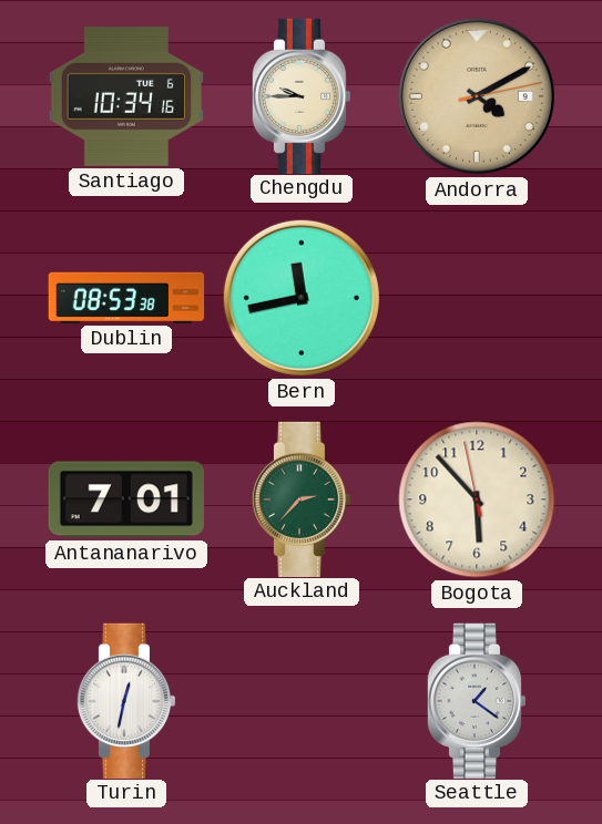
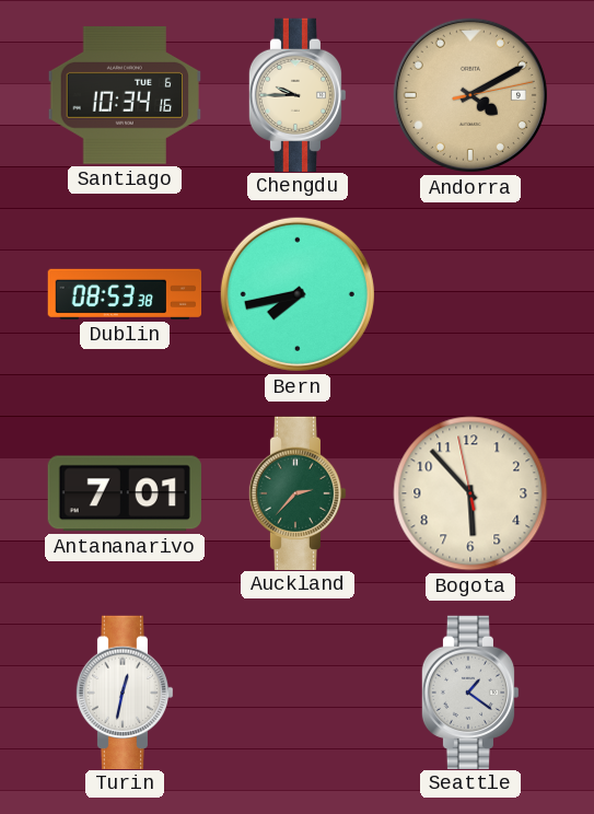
Bern: 11:43 -> 7:43 (298, 294)
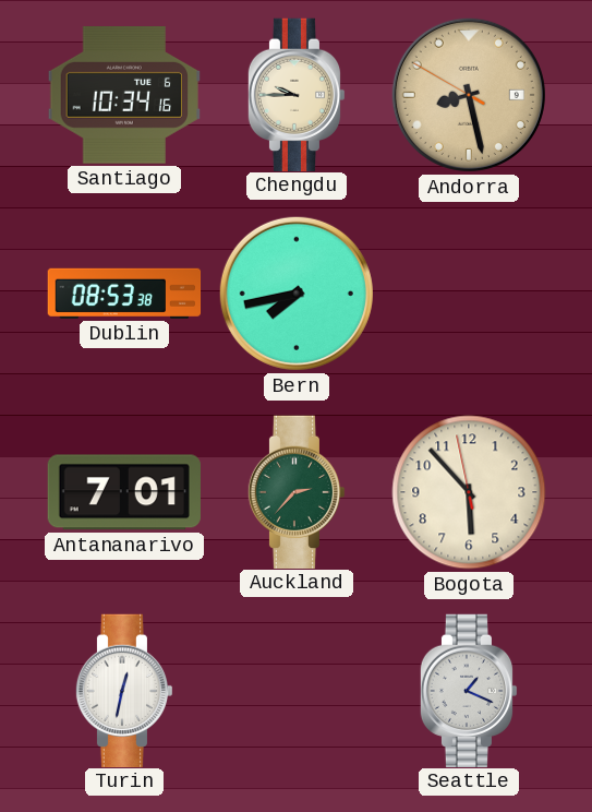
Andorra: 4:10 -> 8:27 (469, 95)
Seattle: 1:21 -> 1:19 (469, 690)
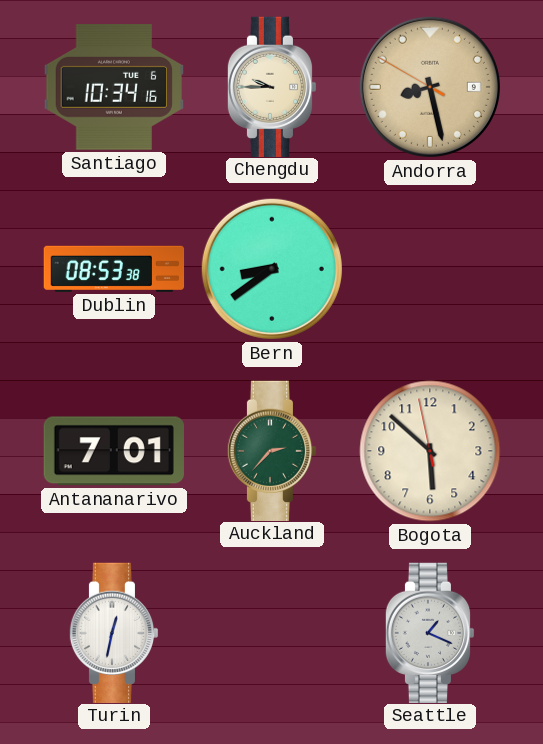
Bern: 7:43 -> 8:39 (272, 269)
Bogota: 5:52 -> 5:51 (430, 451)
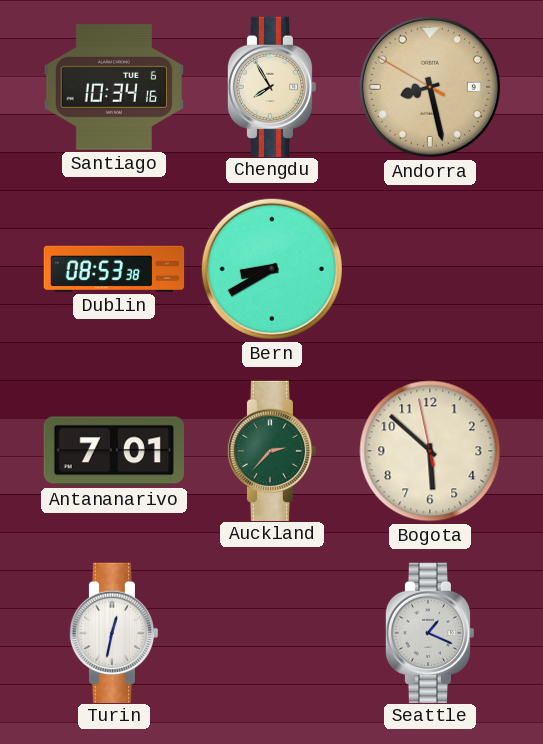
Chengdu: 9:45 -> 7:55 (272, 86)
Bern: 8:39 -> 8:40 (272, 269)
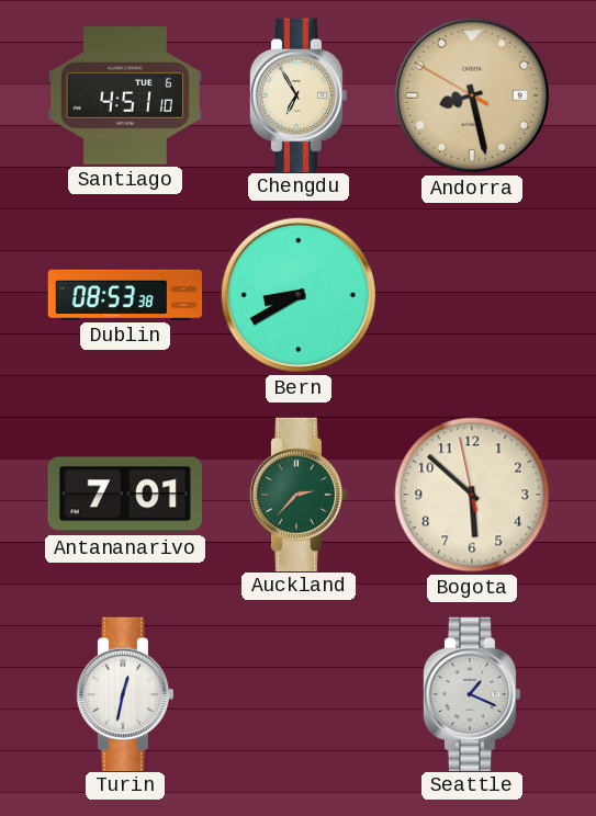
Santiago: 10:34 -> 4:51 (124, 97)
Chengdu: 7:55 -> 6:55 (299, 94)
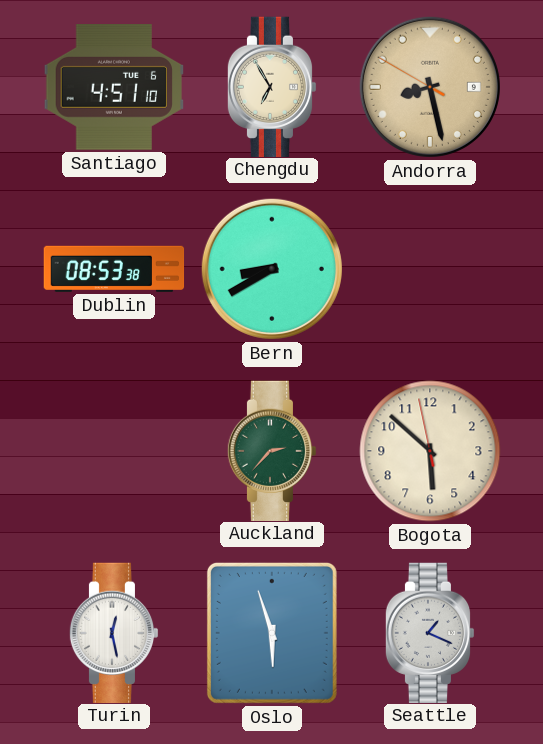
Antananarivo: 7:01 -> none (125, 495)
Turin: 12:32 -> 12:28 (114, 632)
Oslo: none -> 5:57 (272, 633)
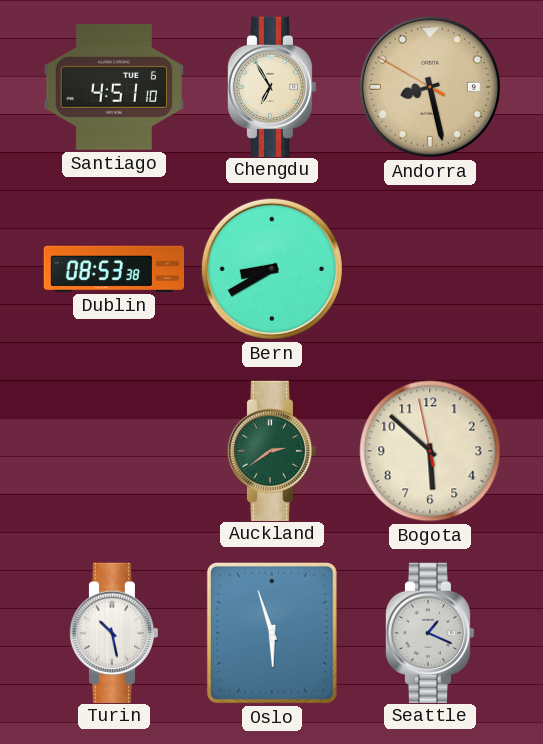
Auckland: 2:37 -> 2:39 (272, 450)
Turin: 12:28 -> 10:28 (114, 632)
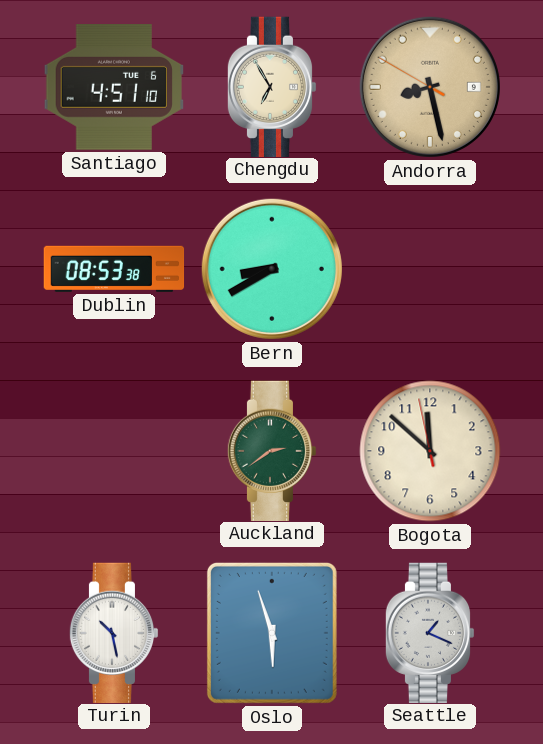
Bogota: 5:51 -> 11:51 (430, 451)
